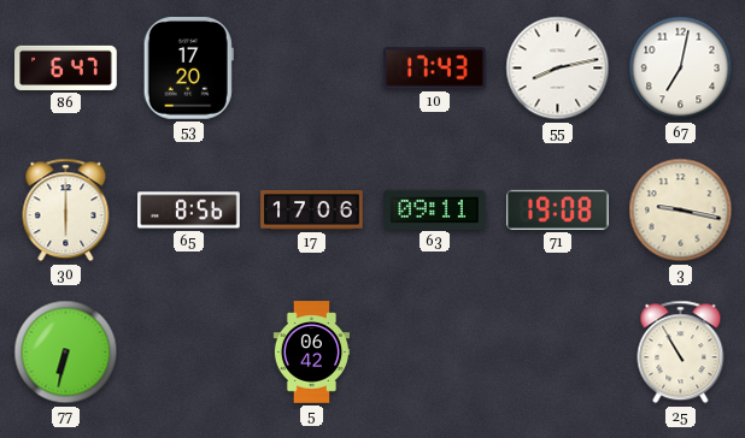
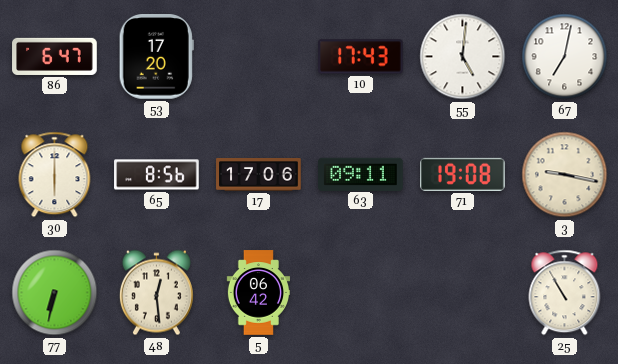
55: 8:13 -> 5:01 (463, 57)
48: none -> 12:29 (156, 293)
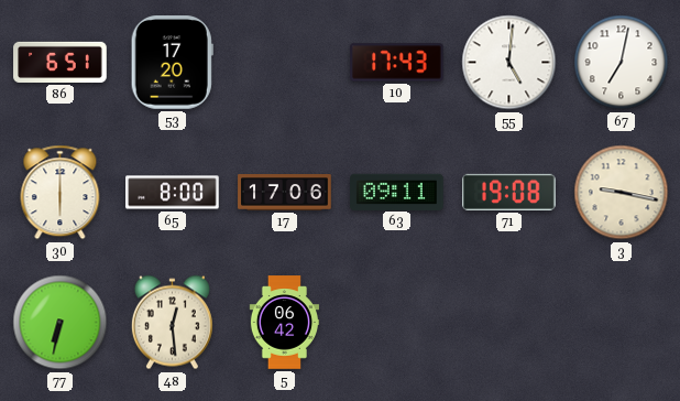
86: 6:47 -> 6:51 (61, 62)
65: 8:56 -> 8:00 (173, 193)
25: 10:55 -> none (565, 293)
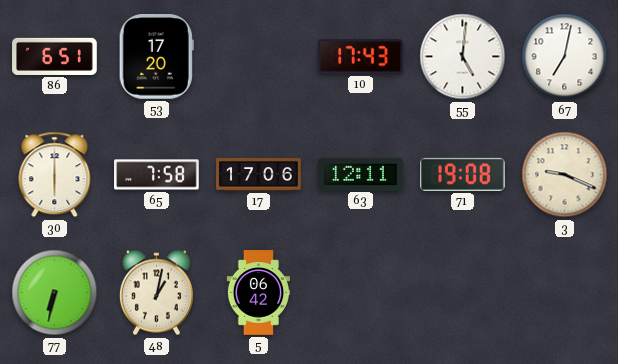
65: 8:00 -> 7:58 (157, 175)
63: 09:11 -> 12:11 (361, 174)
3: 9:17 -> 9:19 (565, 175)
48: 12:29 -> 1:02 (156, 293)
